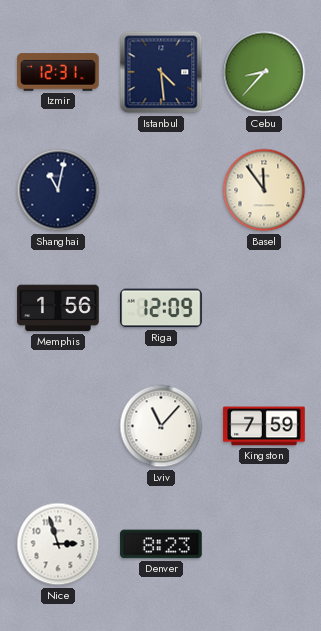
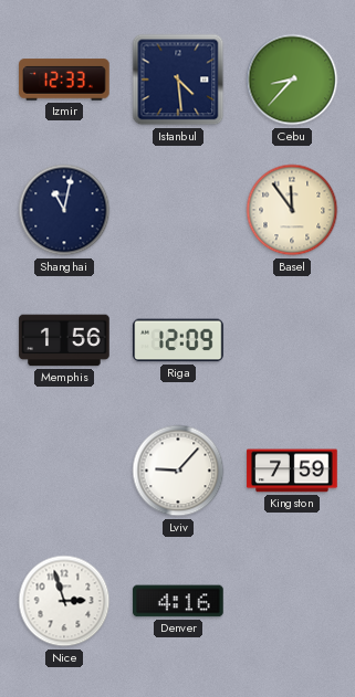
Izmir: 12:31 -> 12:33 (64, 80)
Lviv: 11:07 -> 9:07 (178, 471)
Denver: 8:23 -> 4:16 (178, 601)
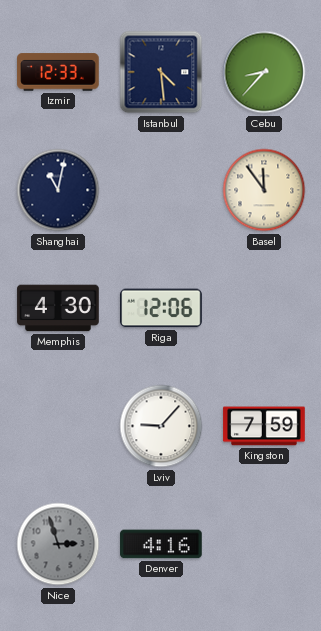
Memphis: 1:56 -> 4:30 (58, 308)
Riga: 12:09 -> 12:06 (161, 308)
Nice dial: white -> grey (58, 544)
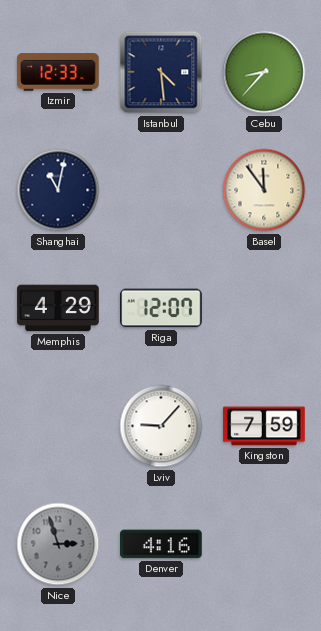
Memphis: 4:30 -> 4:29 (58, 308)
Riga: 12:06 -> 12:07 (161, 308)
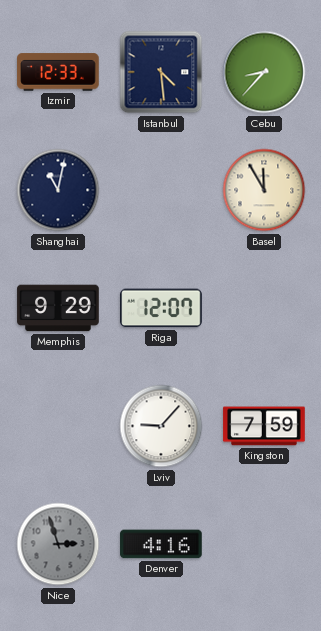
Basel: 11:54 -> 11:55 (264, 190)
Memphis: 4:29 -> 9:29 (58, 308)
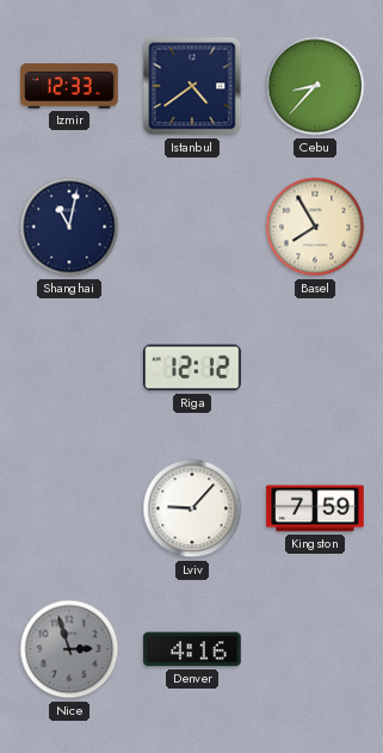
Istanbul: 4:29 -> 4:39 (192, 86)
Basel: 11:55 -> 7:55 (315, 227)
Memphis: 9:29 -> none (58, 308)
Riga: 12:07 -> 12:12 (192, 368)
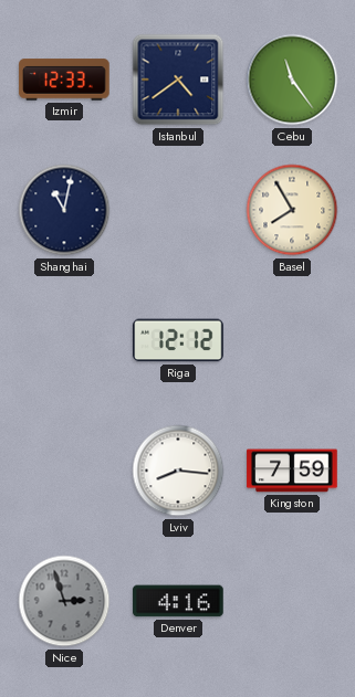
Cebu: 8:37 -> 11:24 (292, 80)
Lviv: 9:07 -> 8:16 (178, 471)
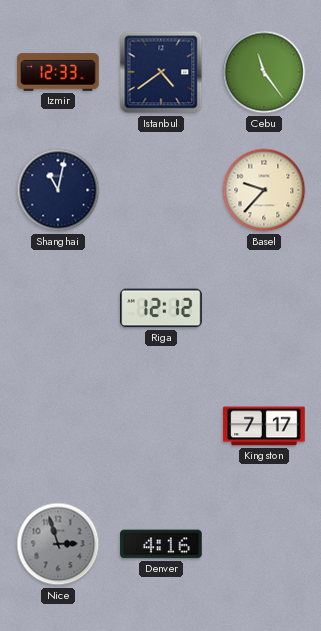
Basel: 7:55 -> 9:37 (264, 190)
Lviv: 8:16 -> none (178, 471)
Kingston: 7:59 -> 7:17 (264, 426)
